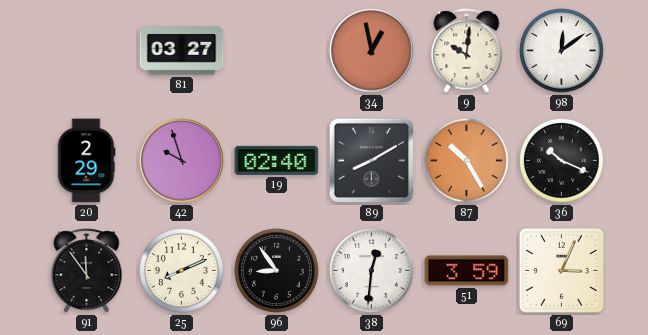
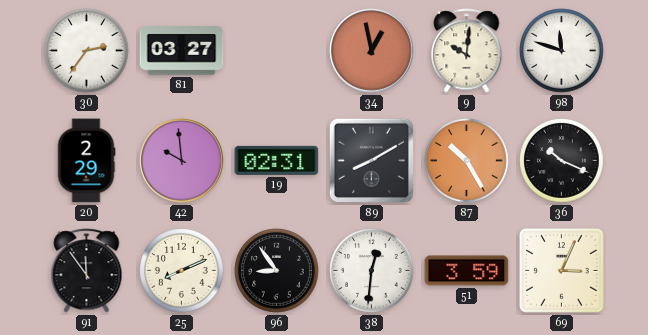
30: none -> 2:36 (87, 51)
98: 12:09 -> 11:48 (562, 51)
42: 9:57 -> 9:59 (182, 161)
19: 02:40 -> 02:31 (277, 160)
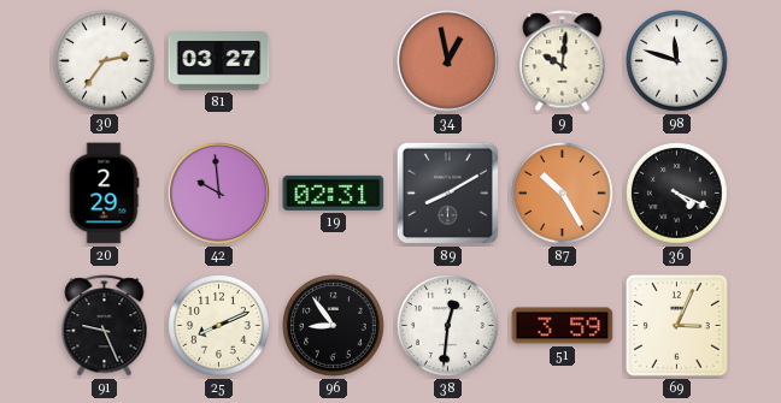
36: 10:19 -> 4:19 (677, 194)
91: 11:54 -> 9:26 (105, 326)
